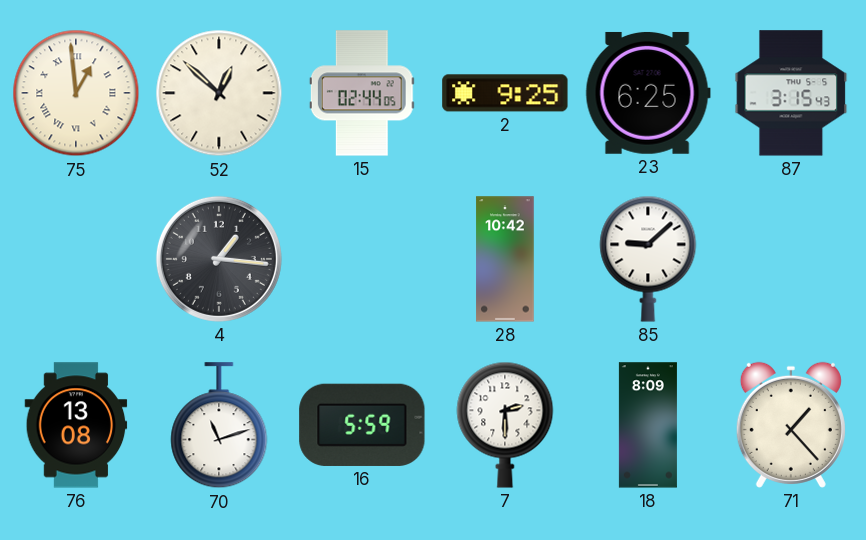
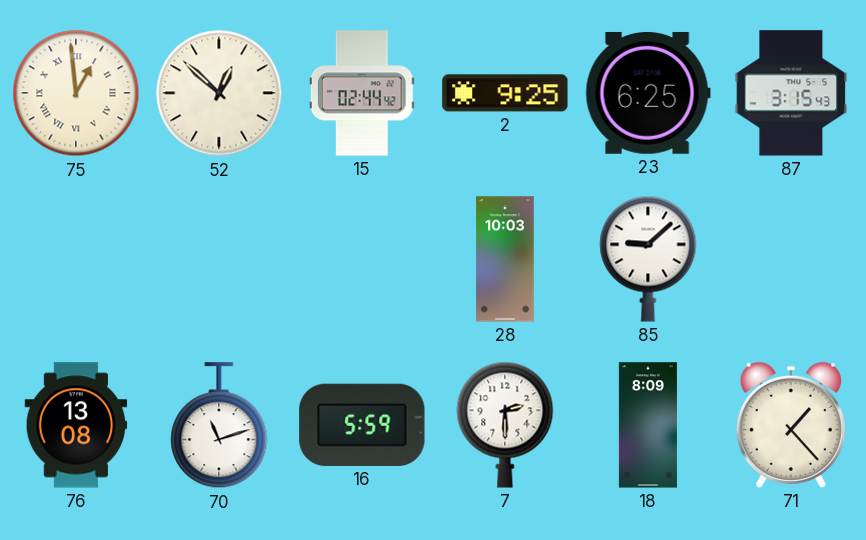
15: 02:44:05 -> 02:44:42 (362, 93)
4: 1:16 -> none (219, 259)
28: 10:42 -> 10:03 (505, 259)
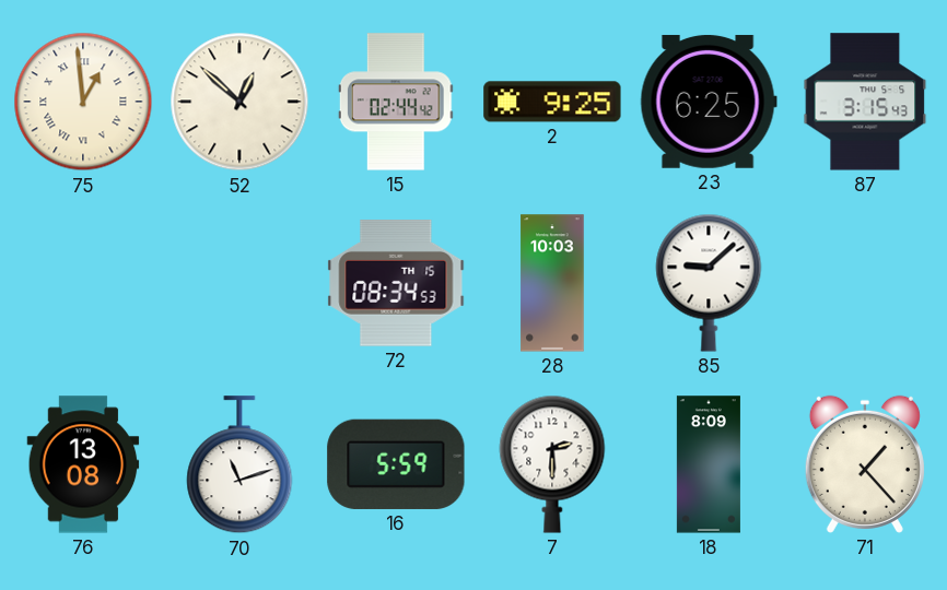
72: none -> 08:34 (396, 283)
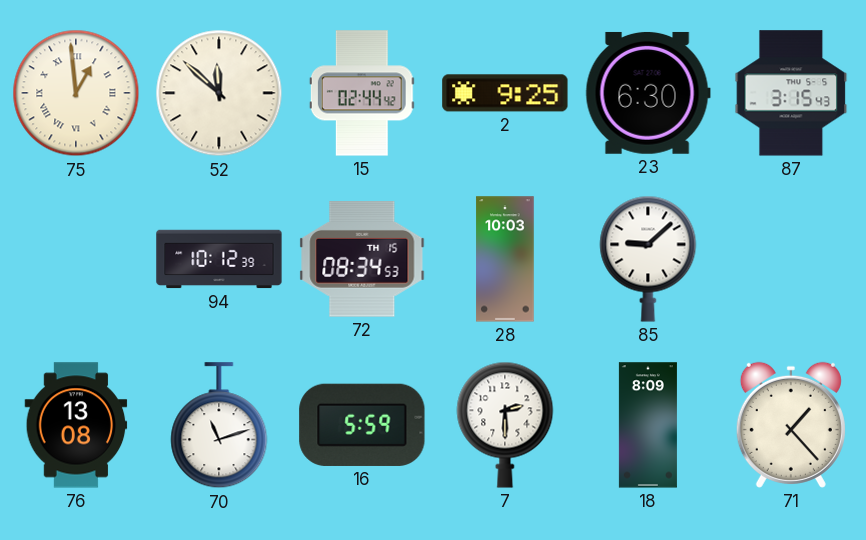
52: 12:52 -> 11:52 (219, 93)
23: 6:25 -> 6:30 (648, 93)
94: none -> 10:12 (219, 259)
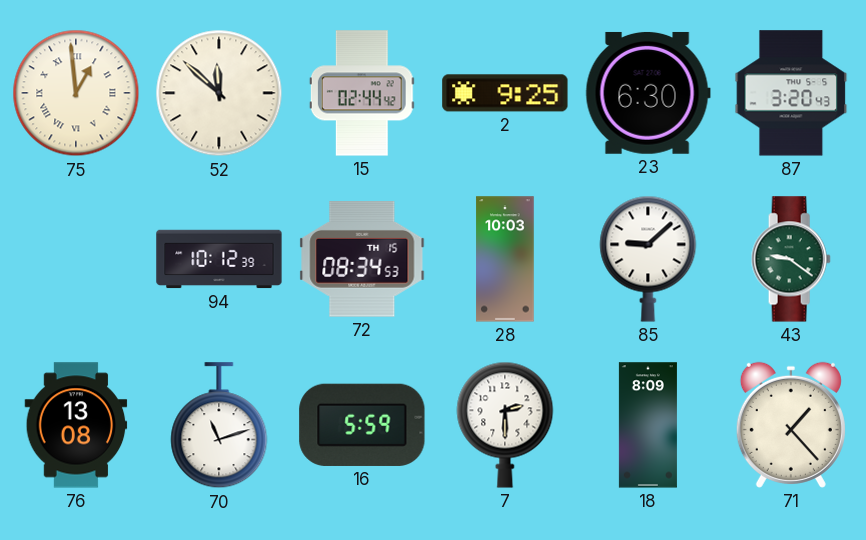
87: 3:15 -> 3:20 (791, 93)
43: none -> 9:21 (791, 259)
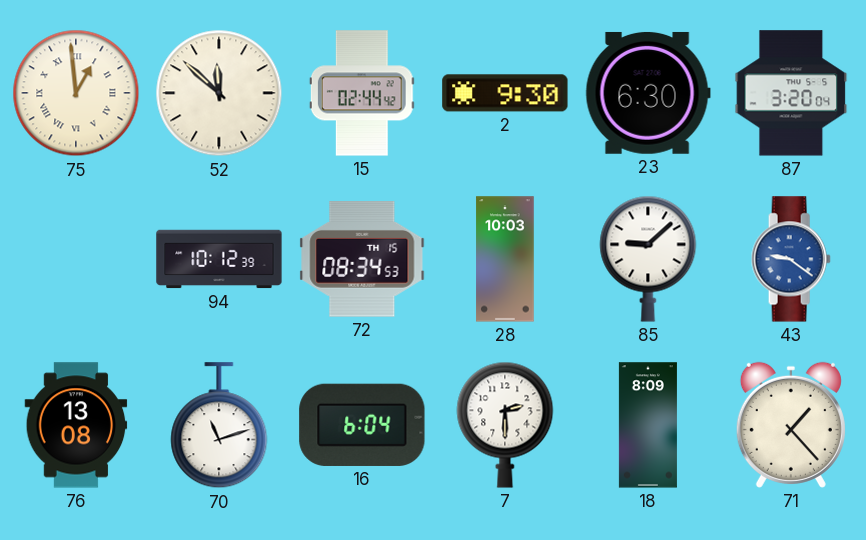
2: 9:25 -> 9:30 (505, 93)
87: 3:20:43 -> 3:20:04 (791, 93)
43 dial: green -> blue (791, 259)
16: 5:59 -> 6:04 (362, 425)
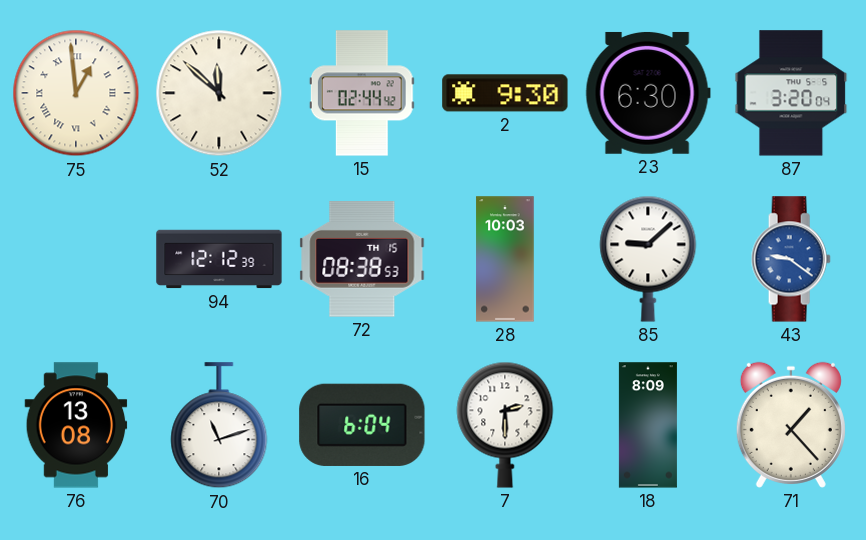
94: 10:12 -> 12:12 (219, 259)
72: 08:34 -> 08:38 (362, 259)
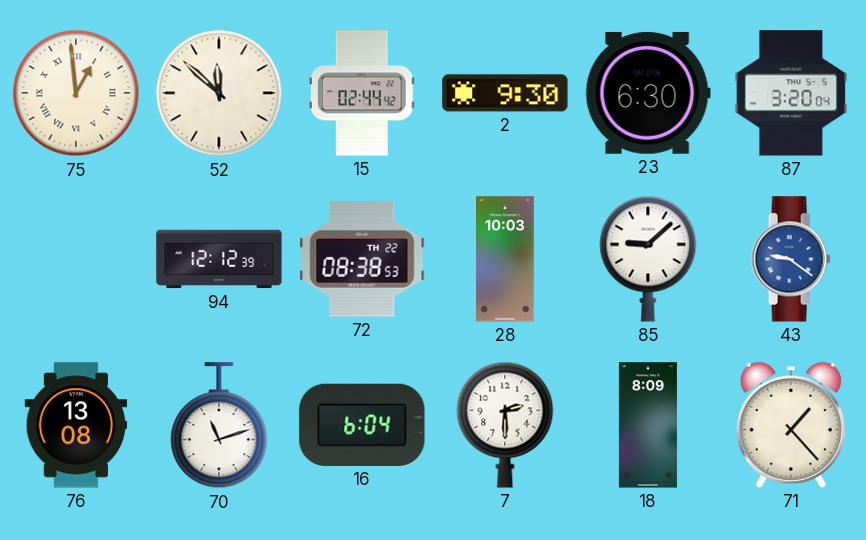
72 date: TH 15 -> TH 22 (362, 259)
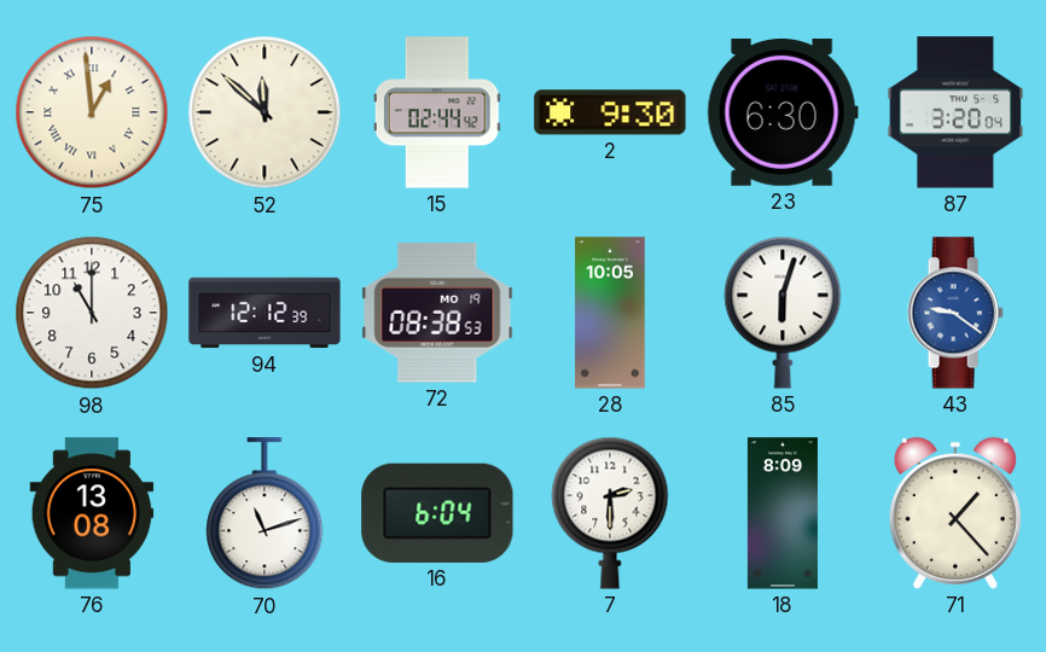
98: none -> 11:00 (92, 313)
72 date: TH 22 -> MO 19 (437, 313)
28: 10:03 -> 10:05 (610, 313)
85: 9:08 -> 6:03 (783, 313)
